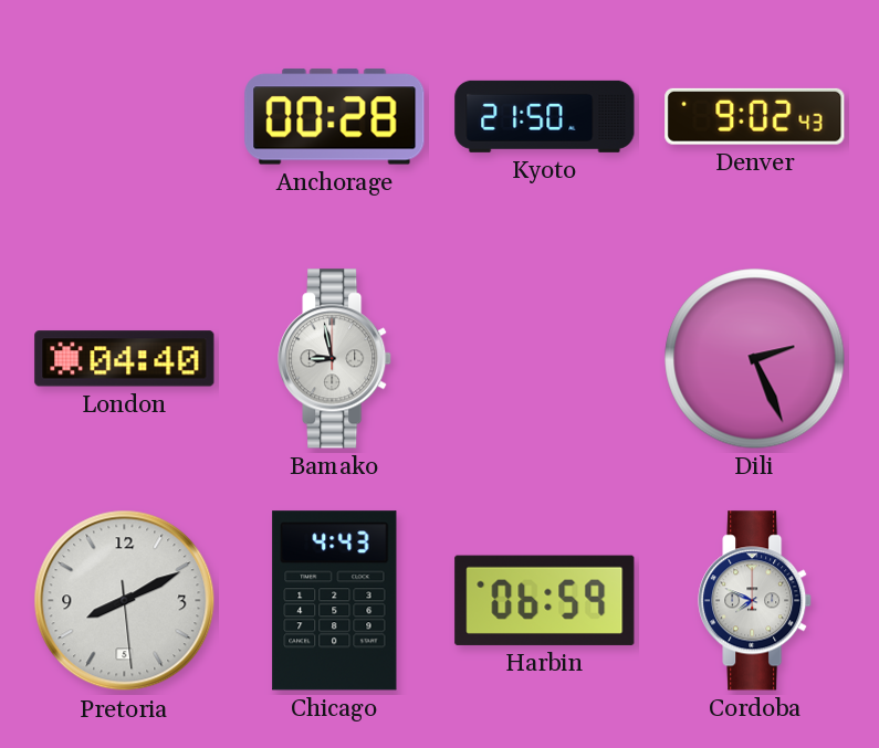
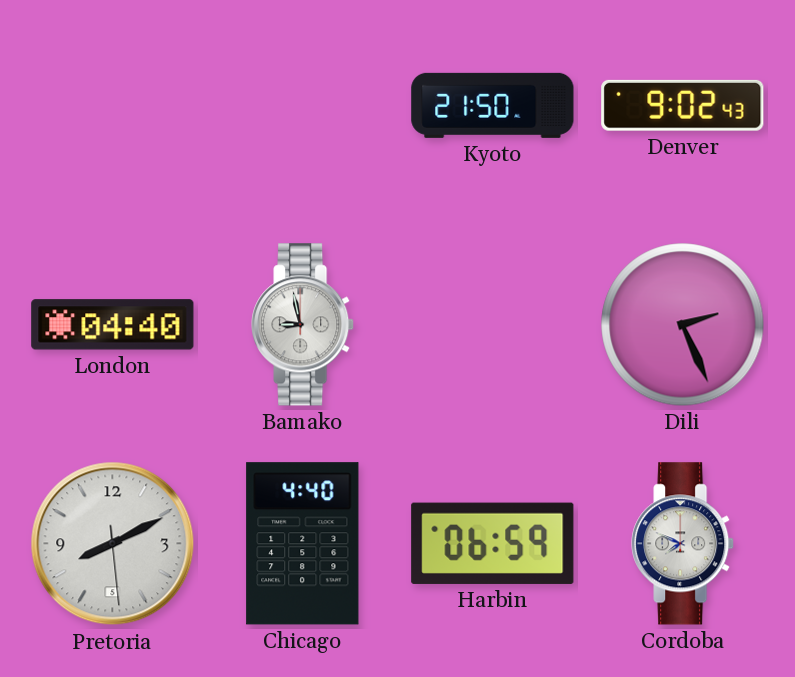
Anchorage: 00:28 -> none (335, 117)
Chicago: 4:43 -> 4:40 (303, 544)
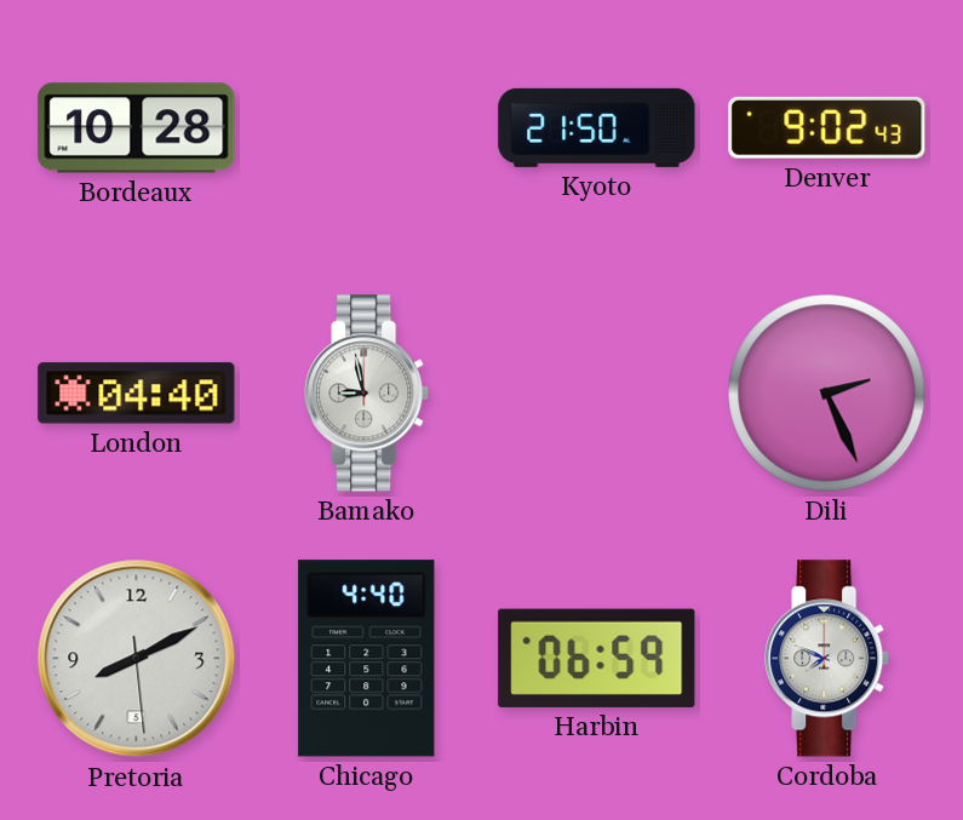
Bordeaux: none -> 10:28 (137, 128)
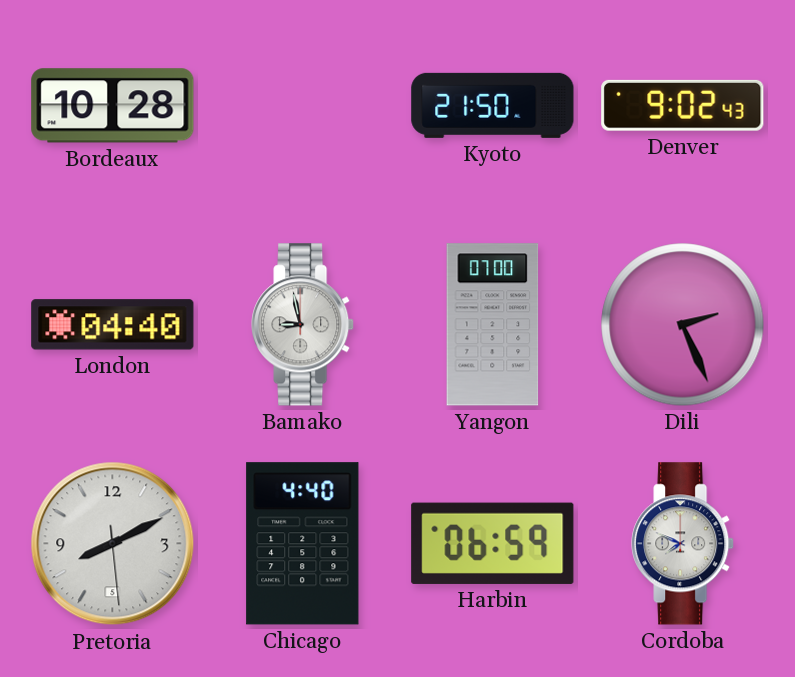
Yangon: none -> 07:00 (493, 325)
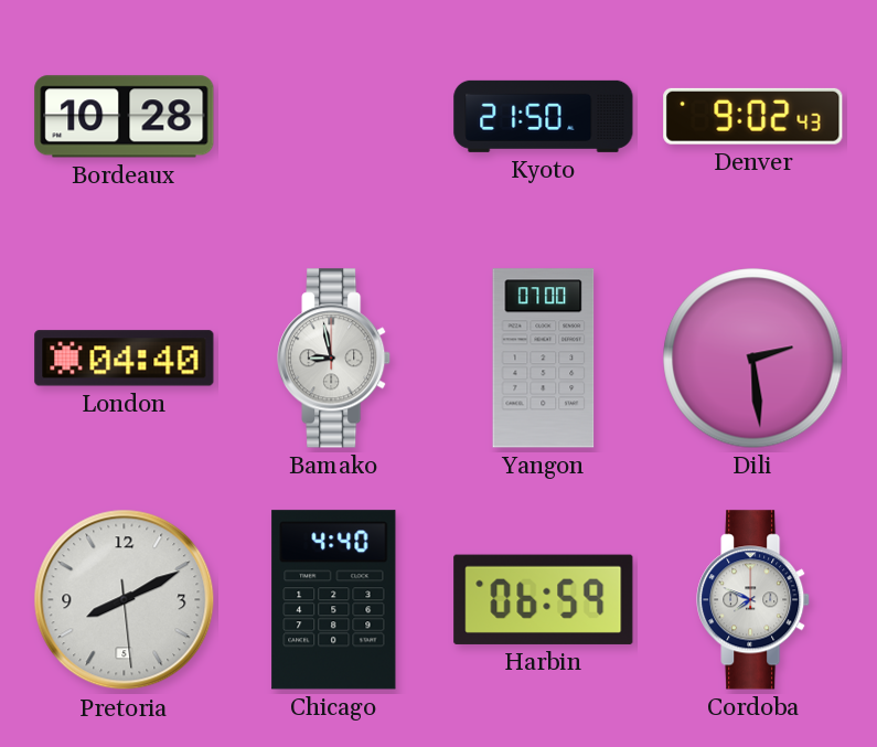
Dili: 2:26 -> 2:29 (753, 359)
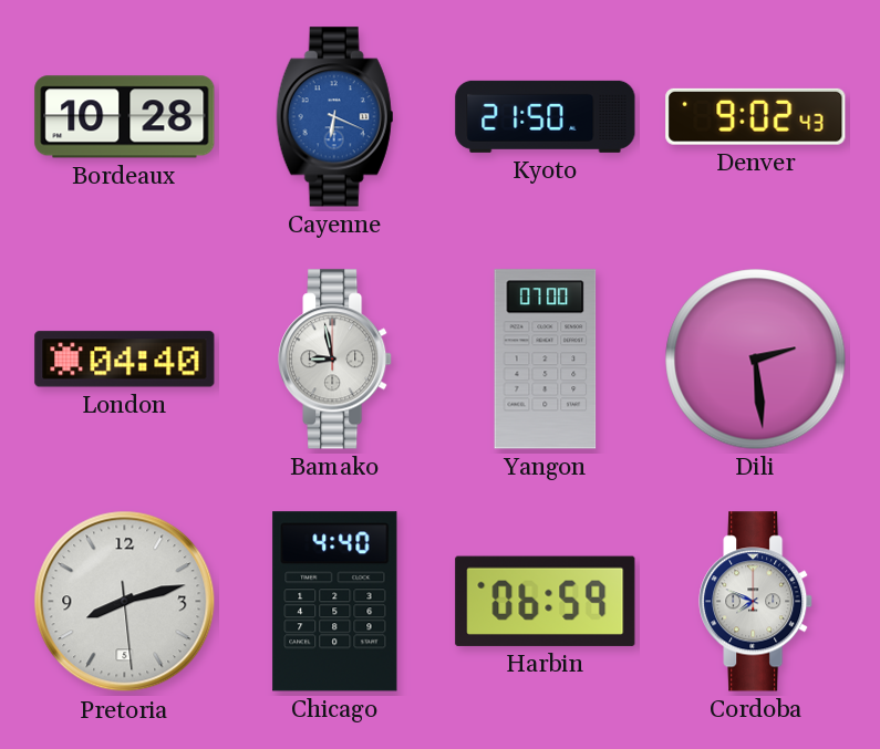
Cayenne: none -> 6:19 (335, 117)
Pretoria: 8:10 -> 8:12 (125, 602)
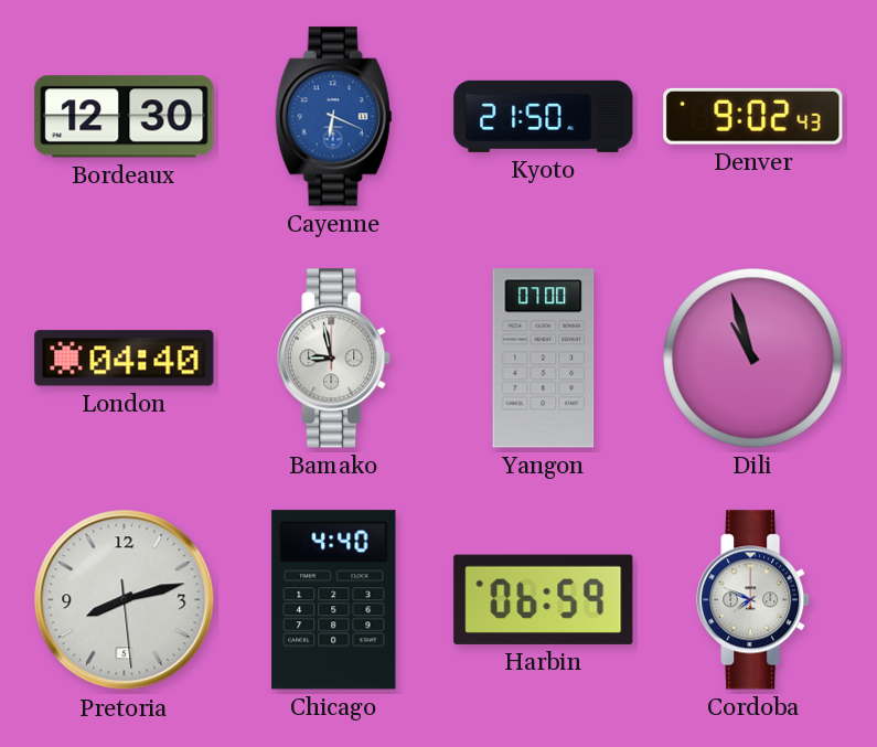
Bordeaux: 10:28 -> 12:30 (125, 117)
Dili: 2:29 -> 10:57 (753, 359)
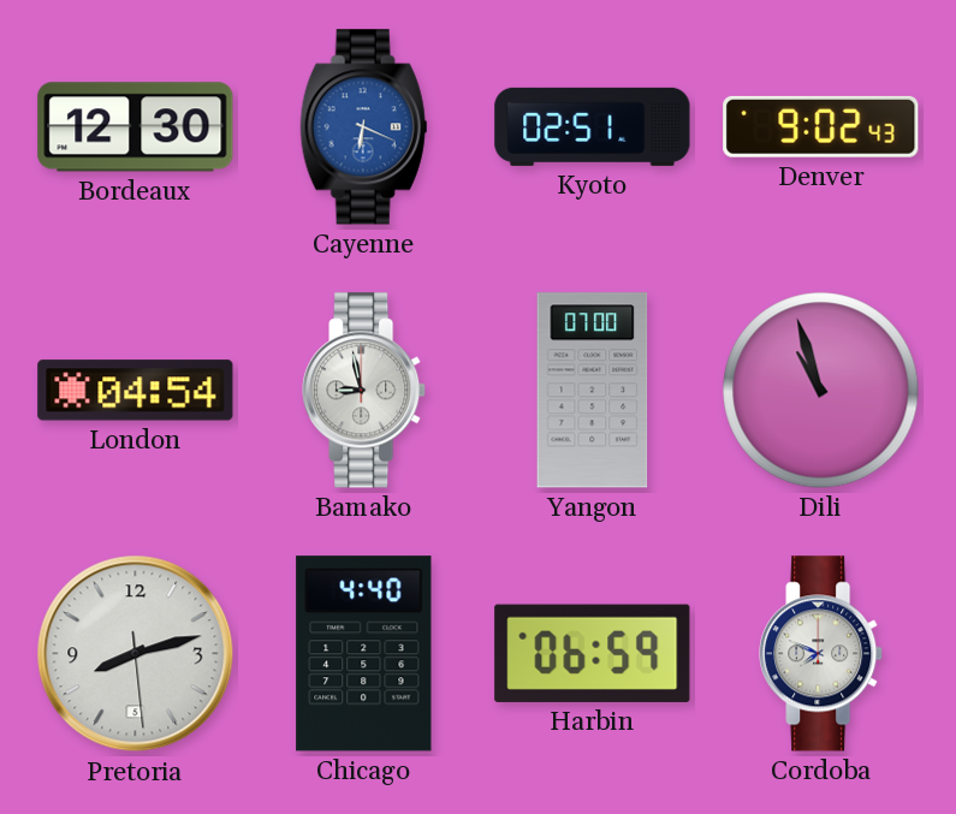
Kyoto: 21:50 -> 02:51 (593, 126)
London: 04:40 -> 04:54 (136, 391)
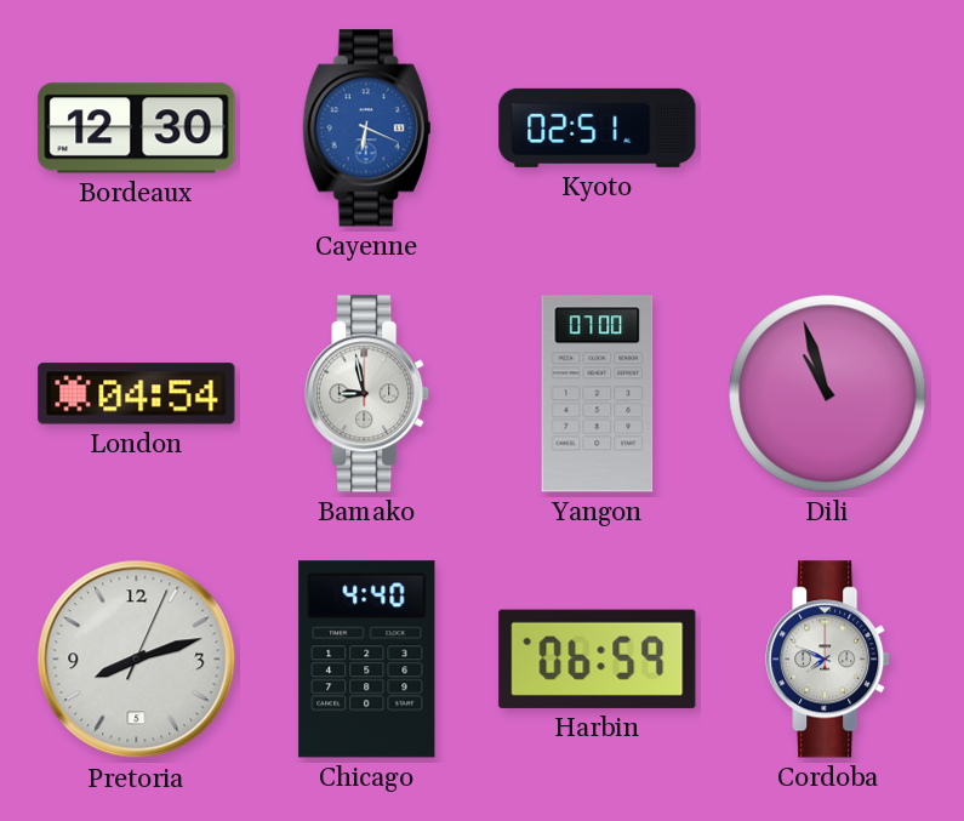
Denver: 9:02 -> none (821, 126)
Pretoria: 8:12:29 -> 8:12:04 (137, 660)
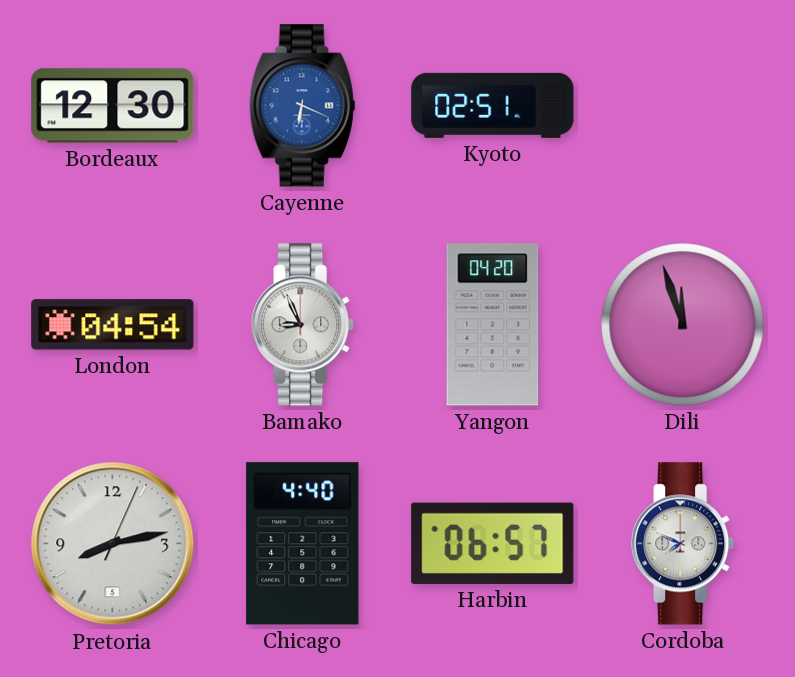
Bamako: 8:58 -> 8:56 (303, 325)
Yangon: 07:00 -> 04:20 (493, 325)
Dili: 10:57 -> 11:57 (683, 325)
Pretoria: 8:12 -> 8:13 (113, 544)
Harbin: 06:59 -> 06:57 (493, 543)
